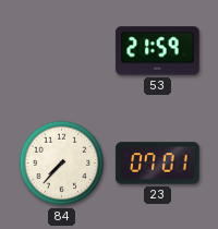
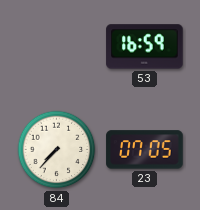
53: 21:59 -> 16:59 (145, 47)
23: 07:01 -> 07:05 (145, 150)
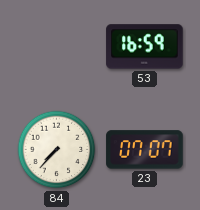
23: 07:05 -> 07:07 (145, 150)
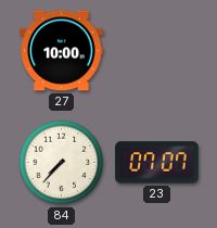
27: none -> 10:00 (62, 51)
53: 16:59 -> none (145, 47)
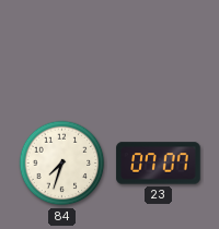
27: 10:00 -> none (62, 51)
84: 7:37 -> 7:33 (62, 164)
